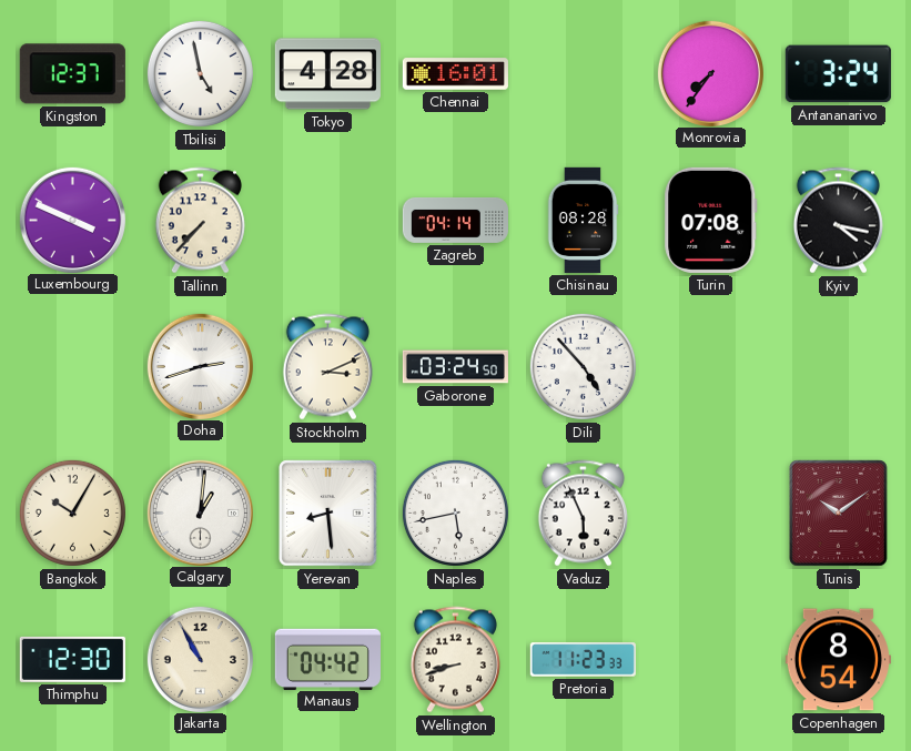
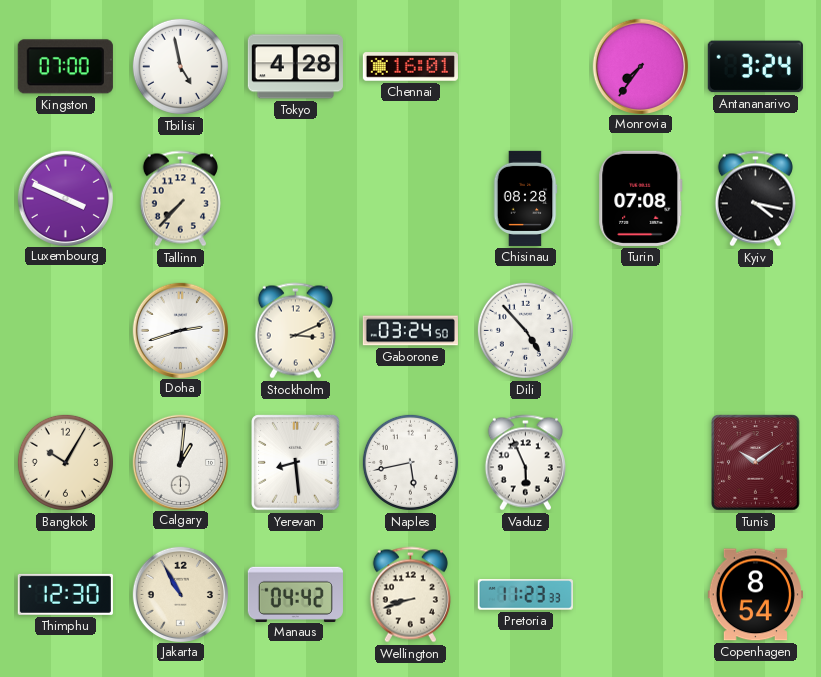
Kingston: 12:37 -> 07:00 (65, 67)
Zagreb: 04:14 -> none (455, 220)
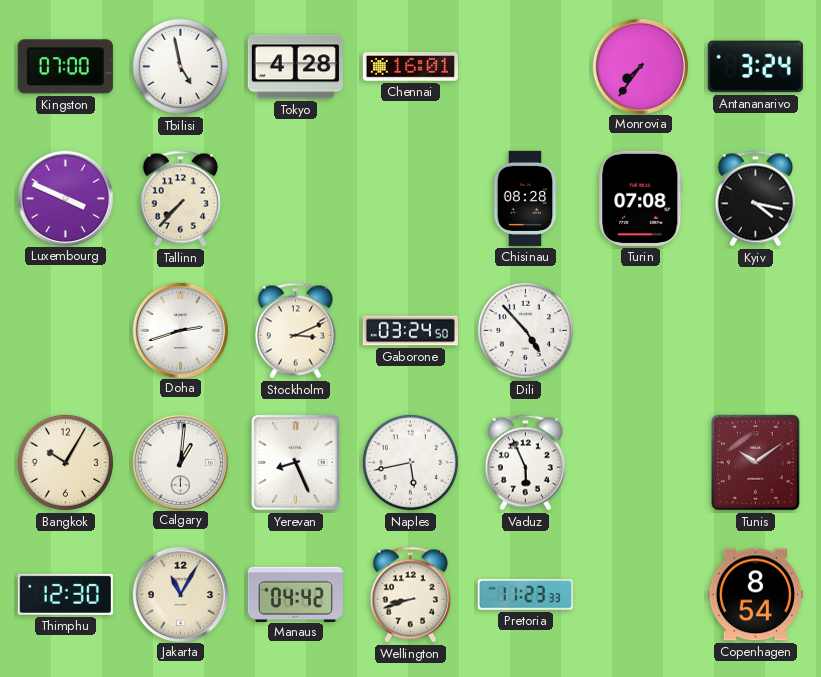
Yerevan: 8:29 -> 8:26 (296, 463)
Jakarta: 10:55 -> 11:05 (180, 594)
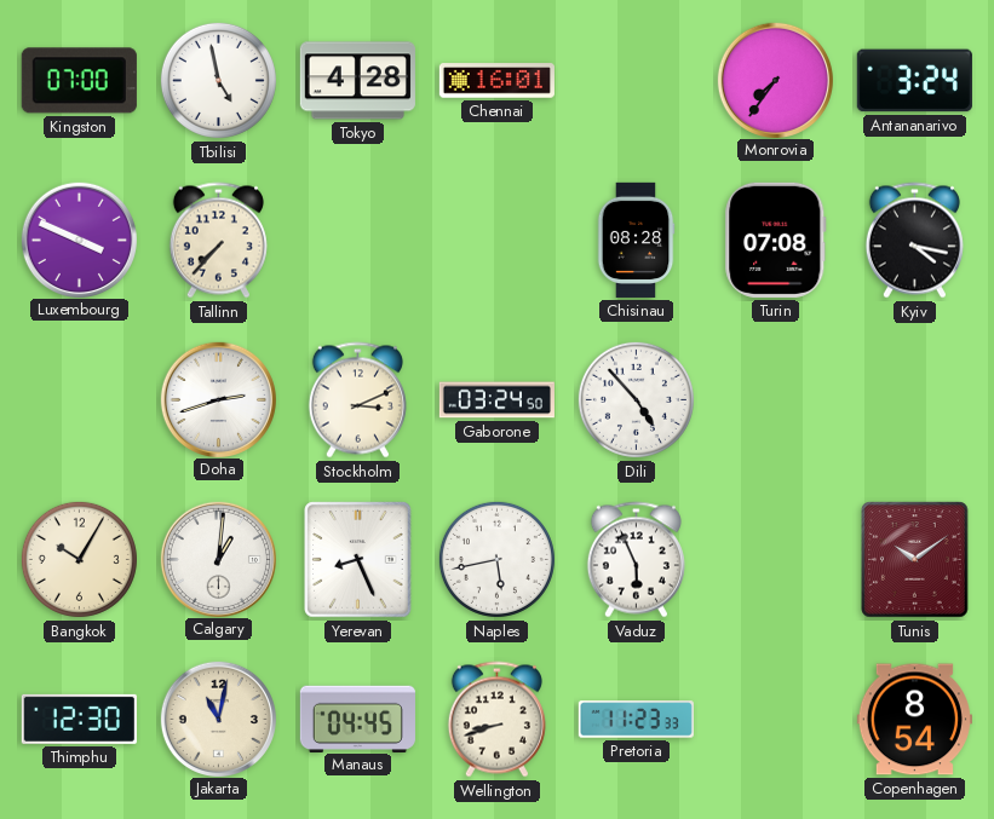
Jakarta: 11:05 -> 11:02 (218, 719)
Manaus: 04:42 -> 04:45 (357, 719)
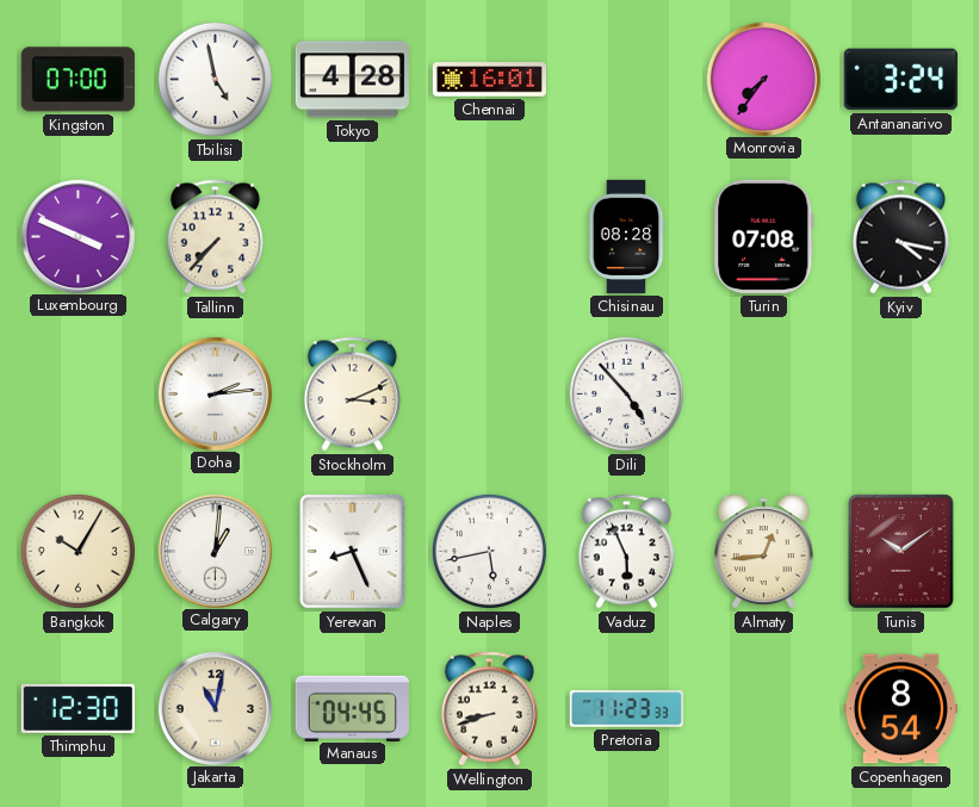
Doha: 2:42 -> 2:14 (215, 393)
Gaborone: 03:24 -> none (496, 400)
Almaty: none -> 12:44 (764, 552)
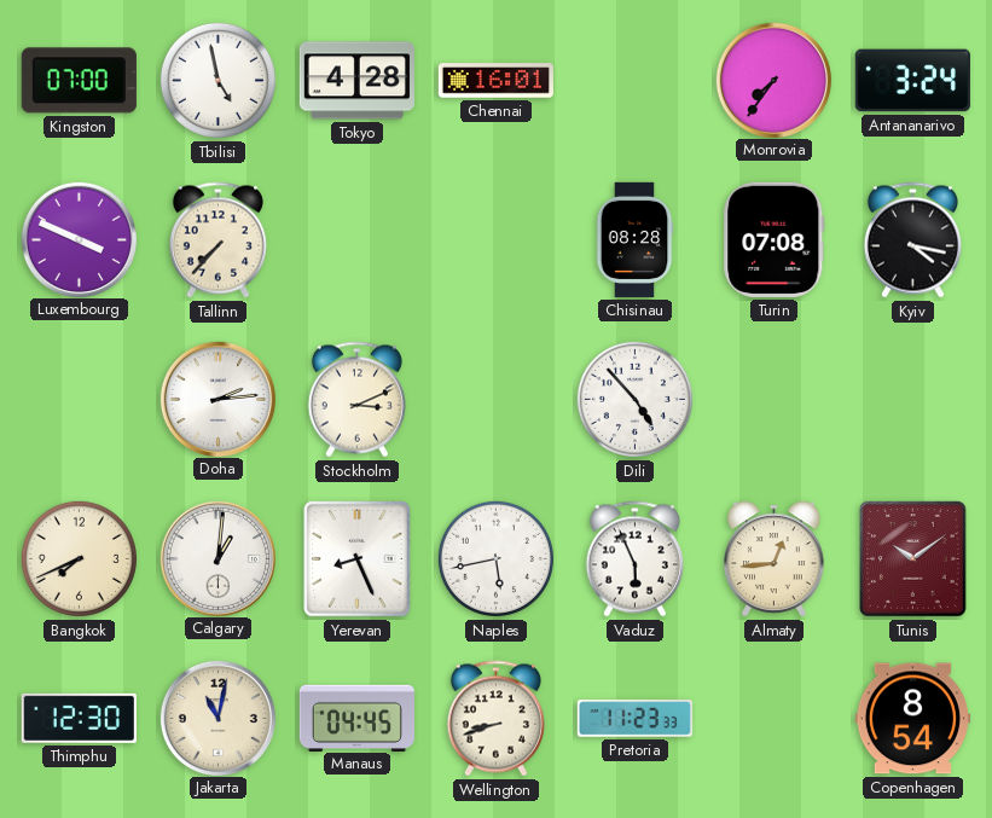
Bangkok: 10:05 -> 7:41 (79, 558)
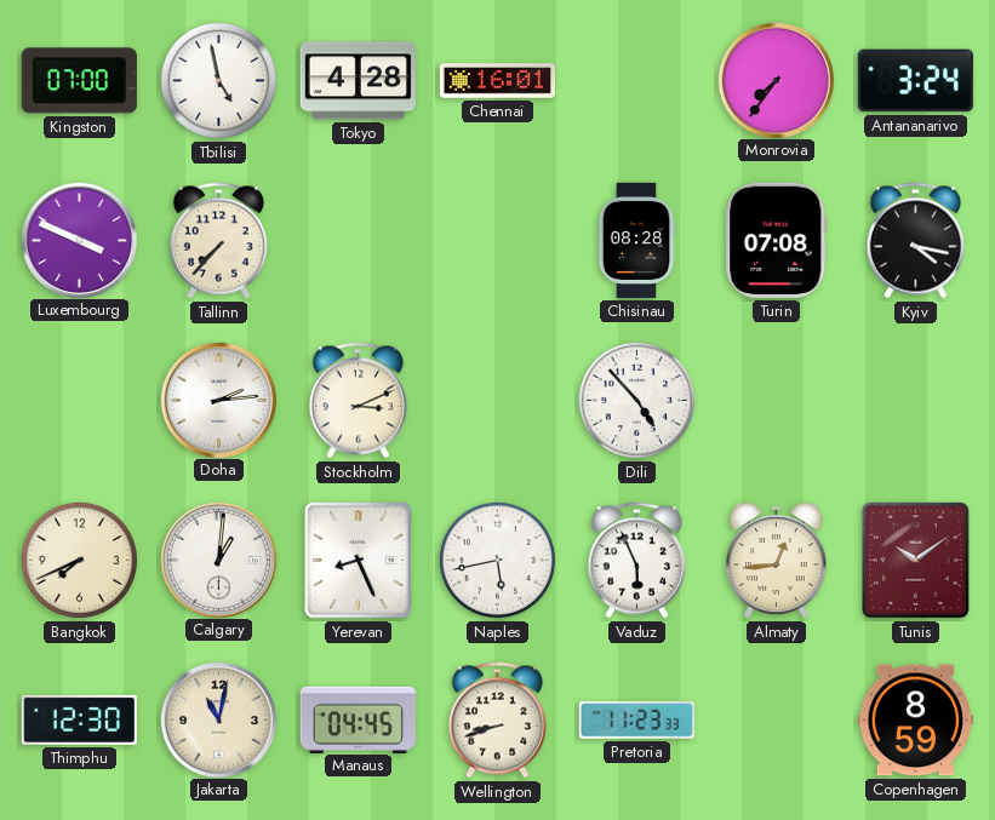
Copenhagen: 8:54 -> 8:59 (915, 721)
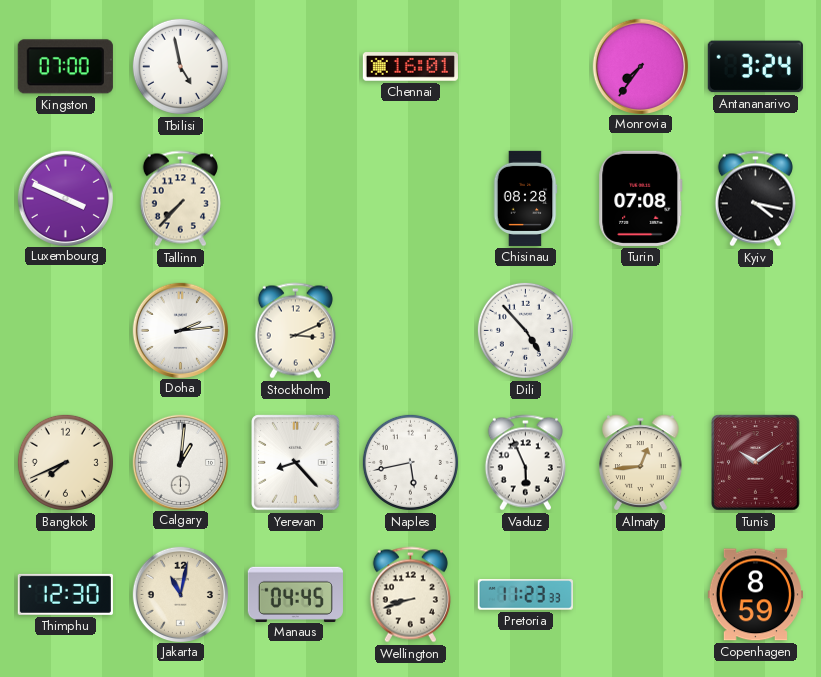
Tokyo: 4:28 -> none (358, 81)
Yerevan: 8:26 -> 8:23 (296, 463)
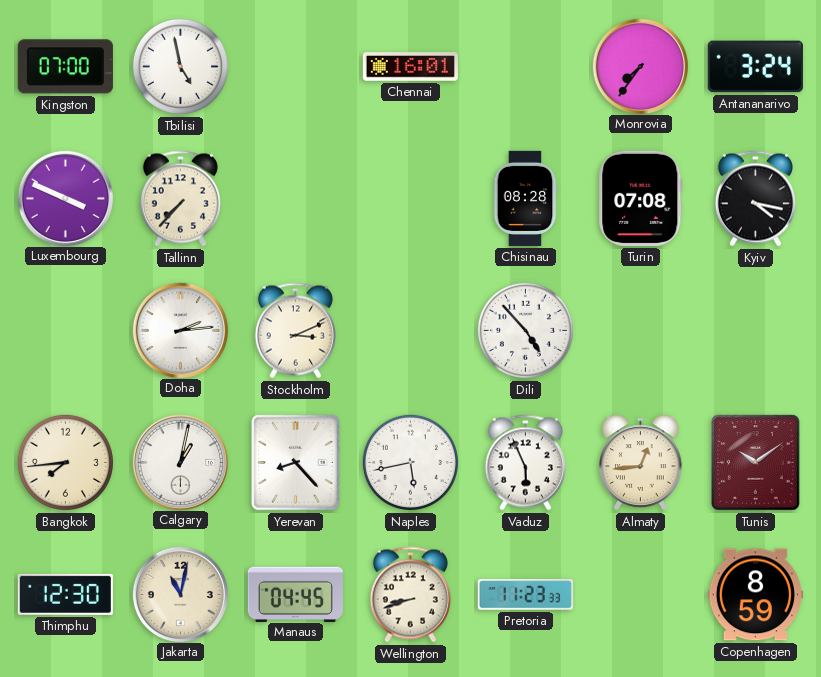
Bangkok: 7:41 -> 7:44 (65, 462)
Calgary: 1:01 -> 1:02 (180, 462)
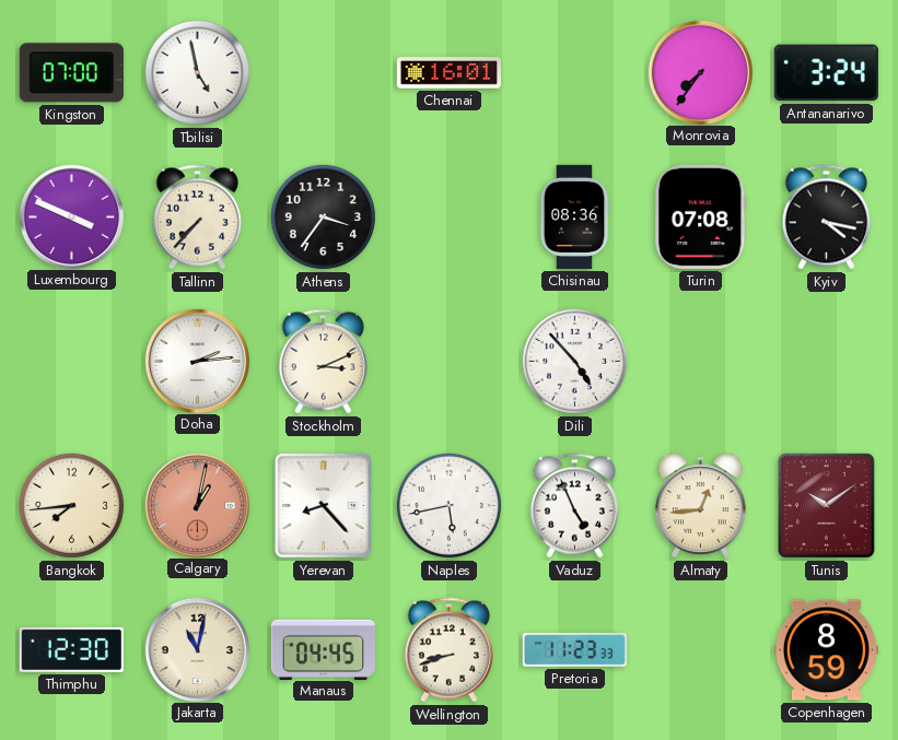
Athens: none -> 3:36 (323, 216)
Chisinau: 08:28 -> 08:36 (574, 216)
Calgary dial: white -> salmon (197, 505)
Vaduz: 5:56 -> 4:56 (574, 506)
